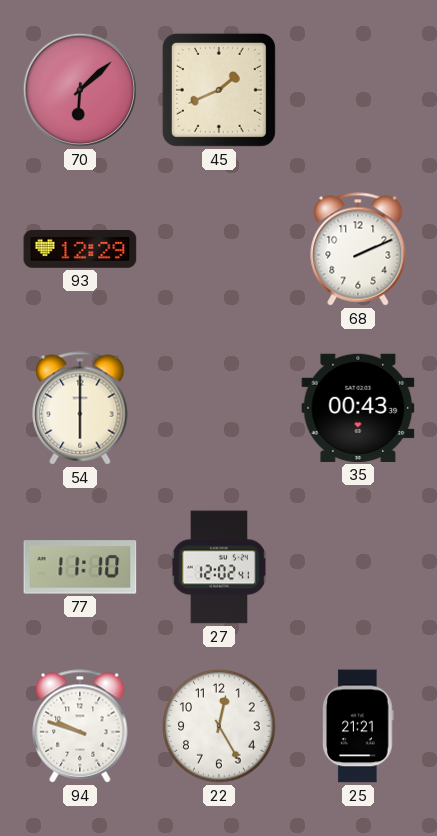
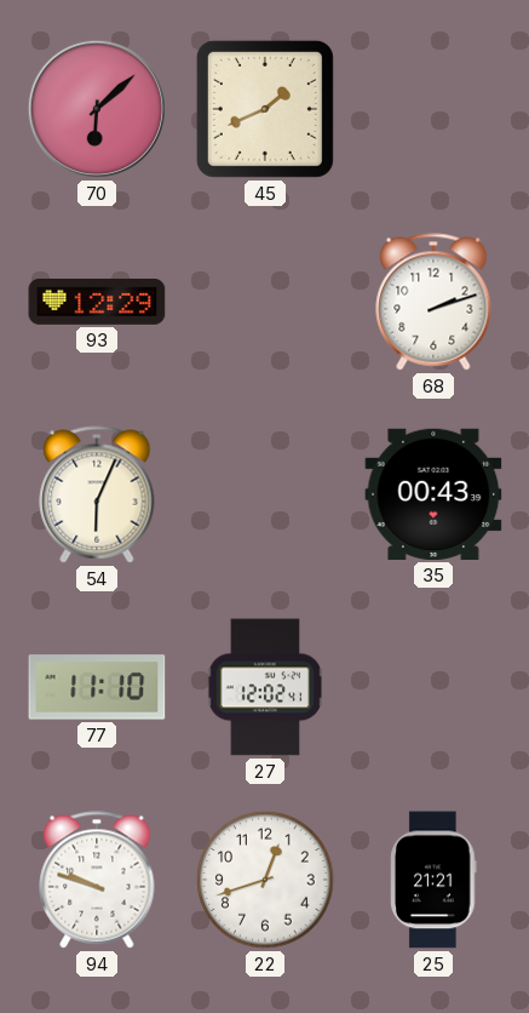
68: 2:11 -> 2:12 (433, 302)
54: 6:00 -> 6:04 (97, 494)
22: 12:25 -> 12:42 (265, 880)
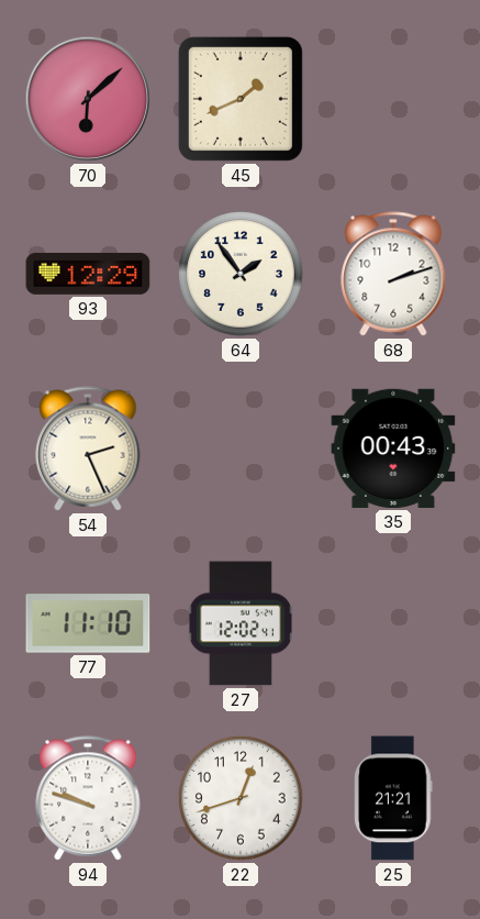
64: none -> 1:54 (241, 274)
54: 6:04 -> 2:26 (88, 449)
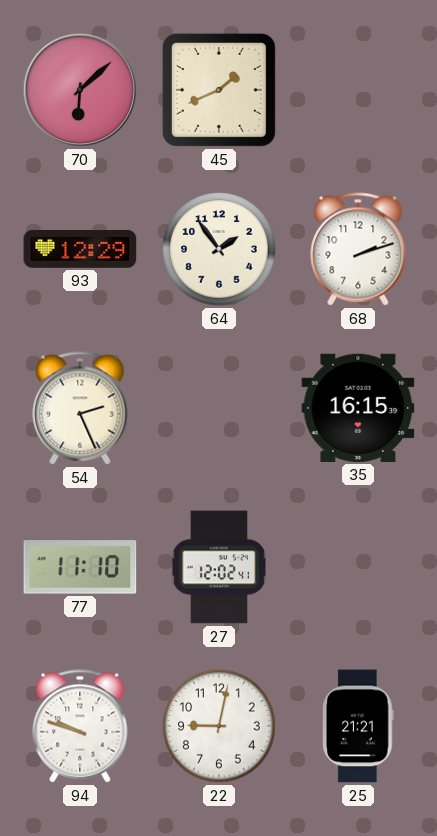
35: 00:43 -> 16:15 (358, 408)
22: 12:42 -> 9:02 (219, 726)
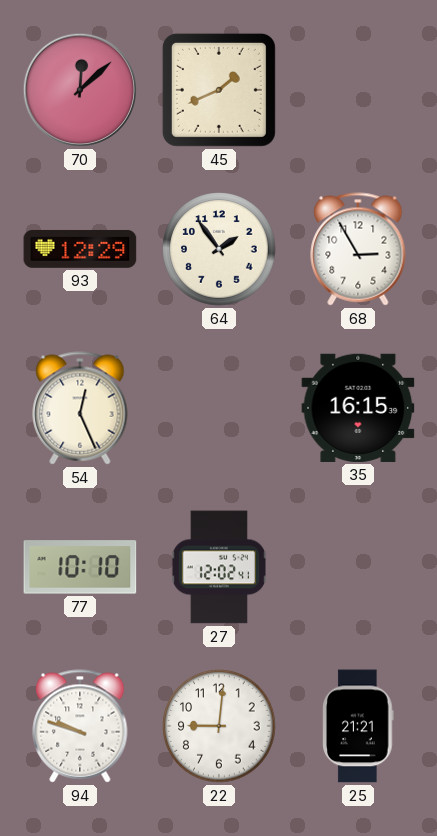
70: 6:08 -> 12:08 (80, 90)
68: 2:12 -> 2:55 (358, 249)
54: 2:26 -> 12:26 (80, 408)
77: 11:10 -> 10:10 (80, 567)
22: 9:02 -> 9:01 (219, 726)
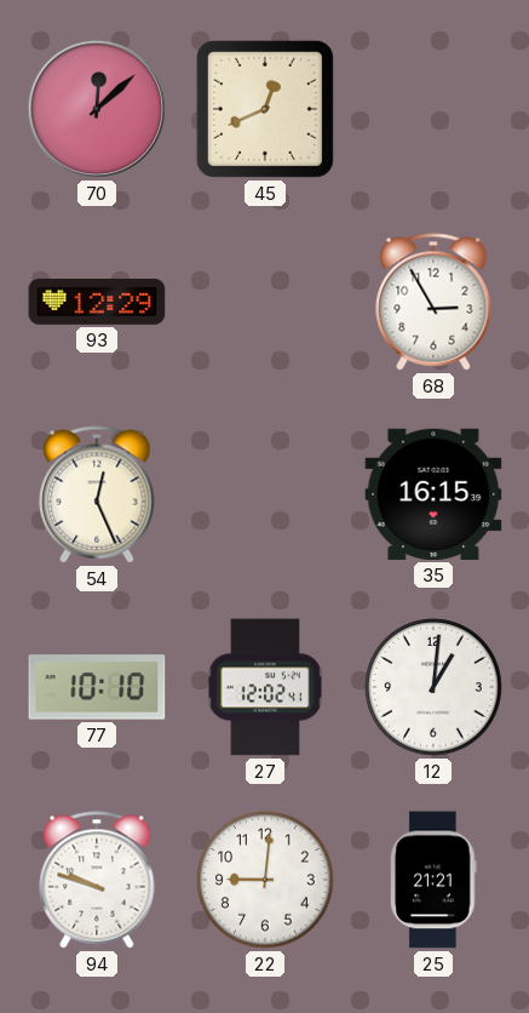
45: 1:41 -> 12:41 (265, 109)
64: 1:54 -> none (219, 249)
12: none -> 1:01 (433, 687)
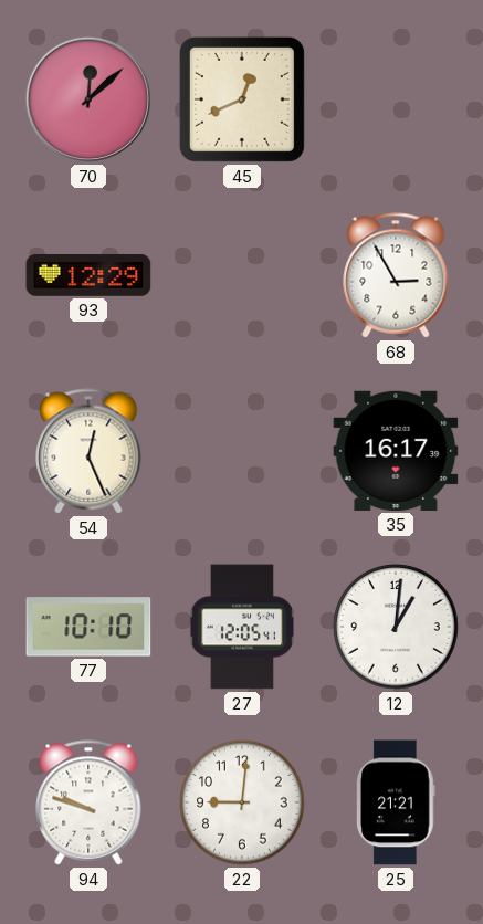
35: 16:15 -> 16:17 (396, 451)
27: 12:02 -> 12:05 (241, 627)
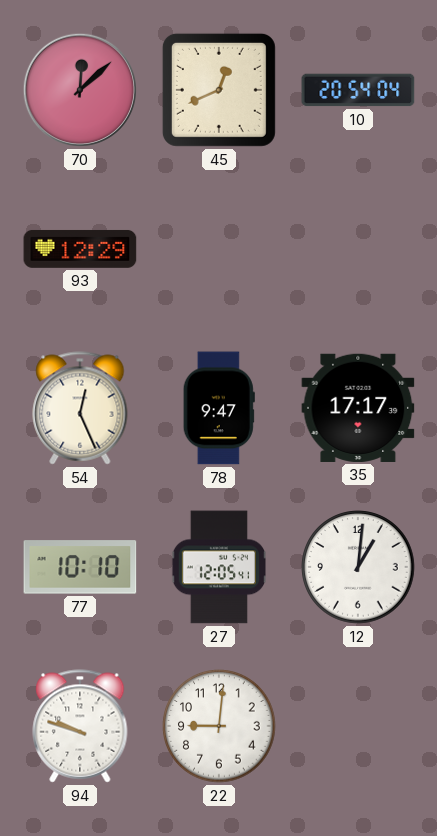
10: none -> 20:54 (358, 90)
68: 2:55 -> none (396, 275)
78: none -> 9:47 (219, 408)
35: 16:17 -> 17:17 (358, 408)
25: 21:21 -> none (396, 802)
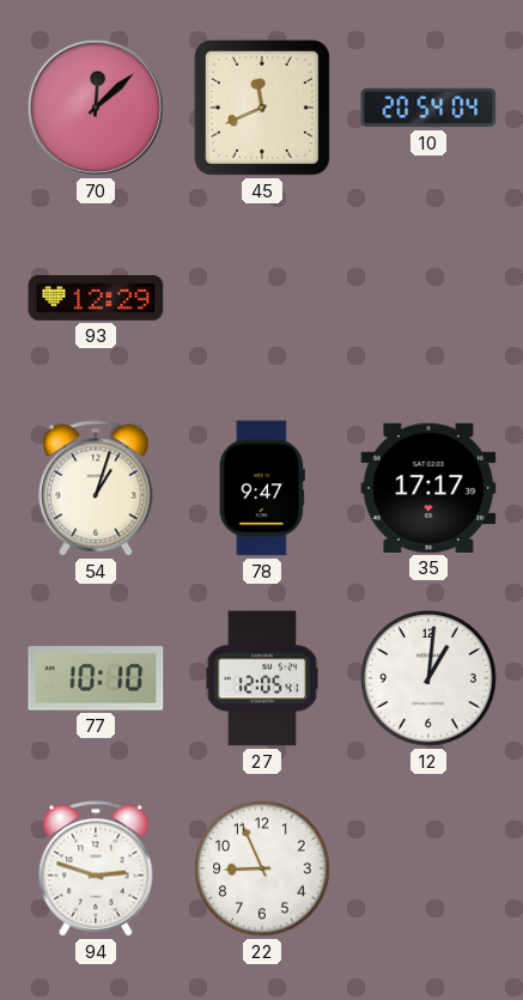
45: 12:41 -> 11:41 (262, 108)
54: 12:26 -> 1:03 (96, 488)
94: 9:48 -> 2:48 (96, 868)
22: 9:01 -> 8:56 (262, 868)
